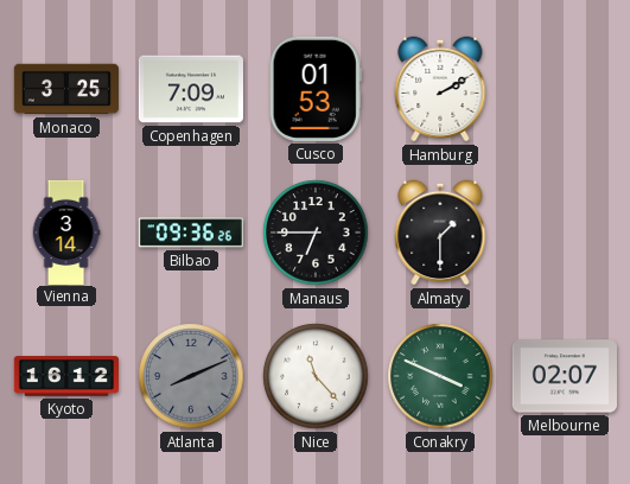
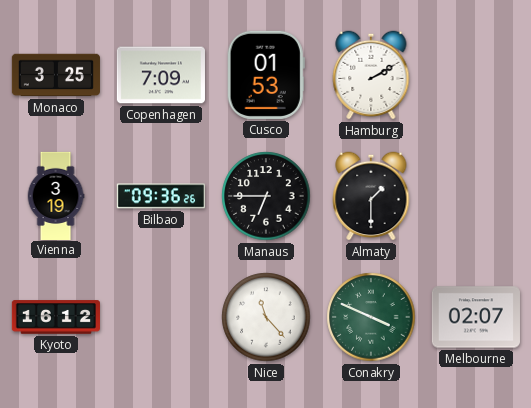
Vienna: 3:14 -> 3:19 (56, 195)
Atlanta: 8:11 -> none (191, 376)
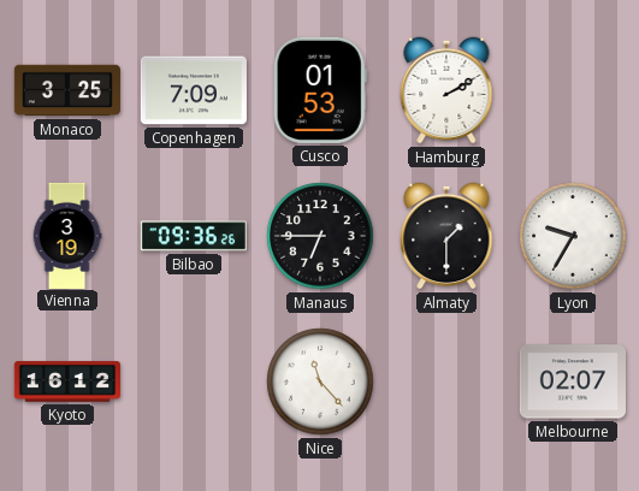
Lyon: none -> 9:35 (573, 236)
Conakry: 3:49 -> none (371, 317)
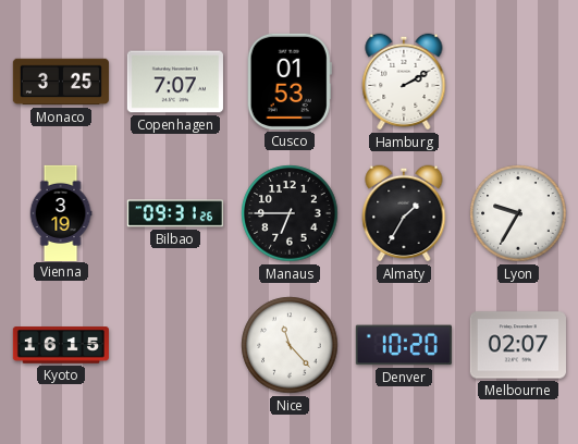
Copenhagen: 7:09 -> 7:07 (175, 82)
Bilbao: 09:36 -> 09:31 (175, 213)
Almaty: 1:30 -> 1:35 (404, 213)
Kyoto: 16:12 -> 16:15 (61, 345)
Denver: none -> 10:20 (404, 345)
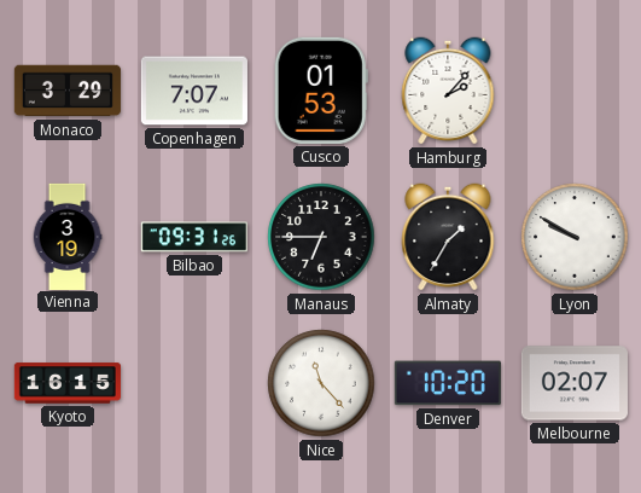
Monaco: 3:25 -> 3:29 (68, 91)
Hamburg: 2:10 -> 2:07 (448, 91)
Lyon: 9:35 -> 9:50 (575, 237)
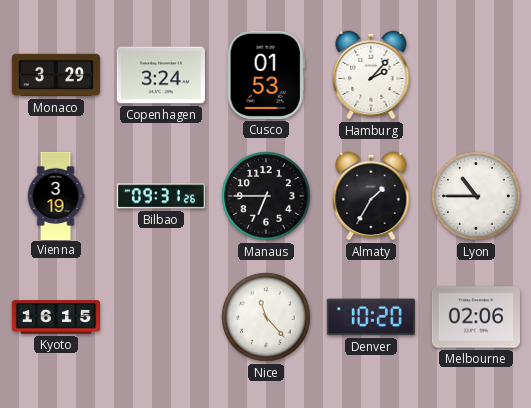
Copenhagen: 7:07 -> 3:24 (161, 75)
Lyon: 9:50 -> 10:45 (476, 196)
Melbourne: 02:07 -> 02:06 (476, 317)
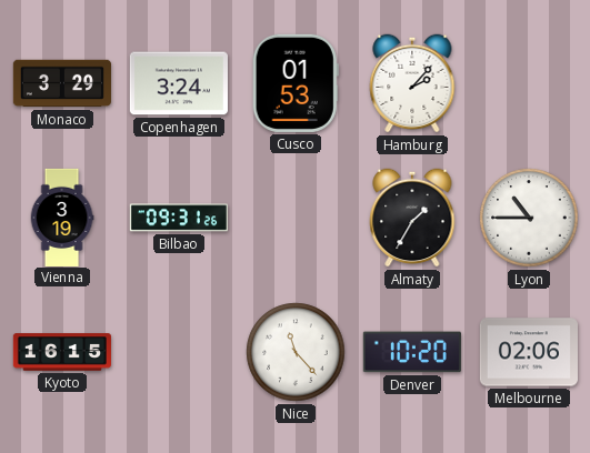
Manaus: 6:45 -> none (266, 196)
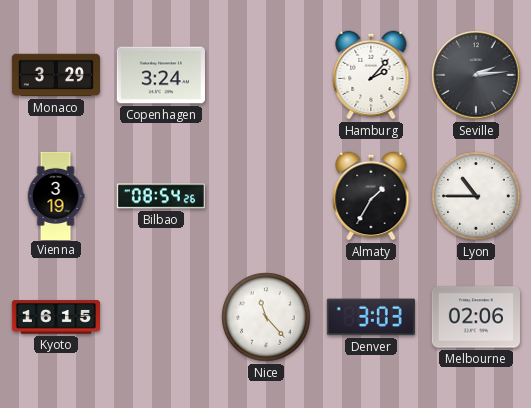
Cusco: 01:53 -> none (296, 83)
Seville: none -> 2:14 (476, 75)
Bilbao: 09:31 -> 08:54 (161, 196)
Denver: 10:20 -> 3:03 (371, 317)
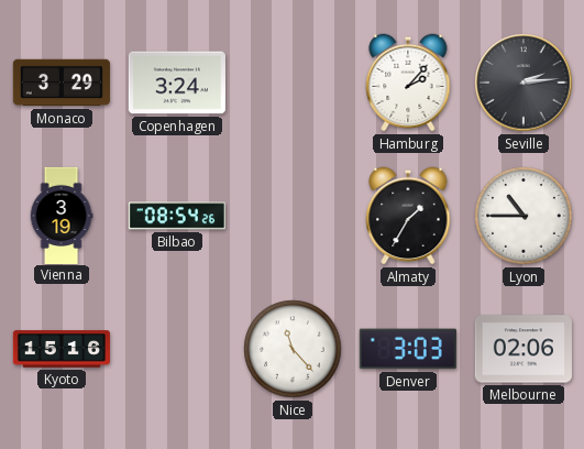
Kyoto: 16:15 -> 15:16 (62, 349)
